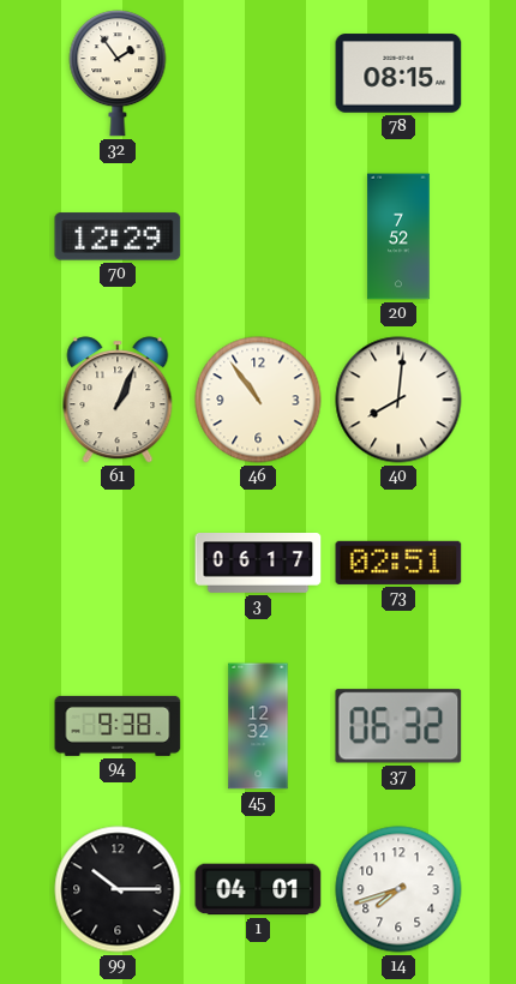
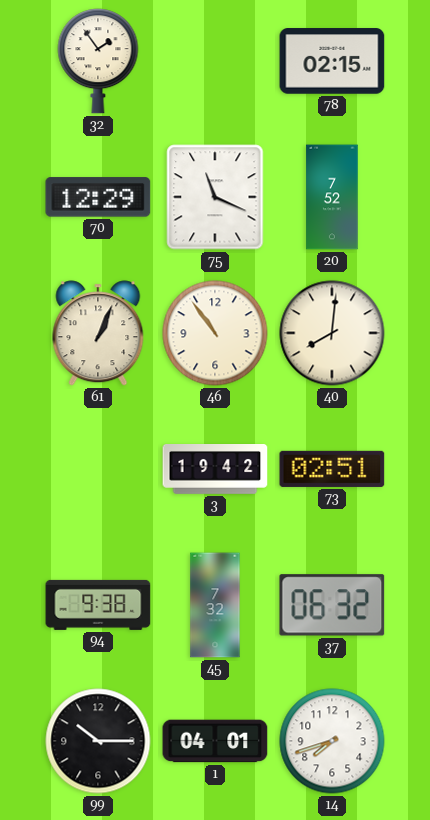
78: 08:15 -> 02:15 (332, 61)
75: none -> 11:19 (215, 197)
3: 06:17 -> 19:42 (215, 469)
45: 12:32 -> 7:32 (215, 605)
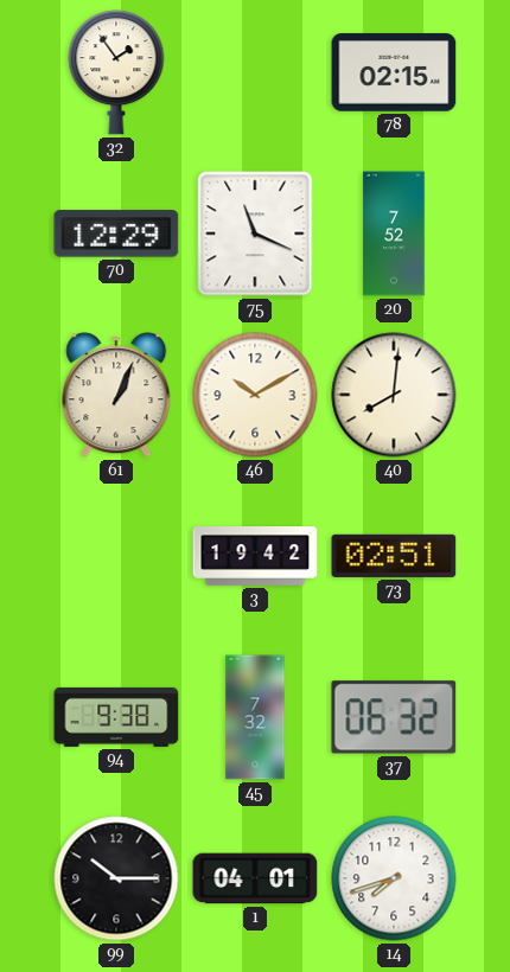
46: 10:54 -> 10:10 (255, 395)
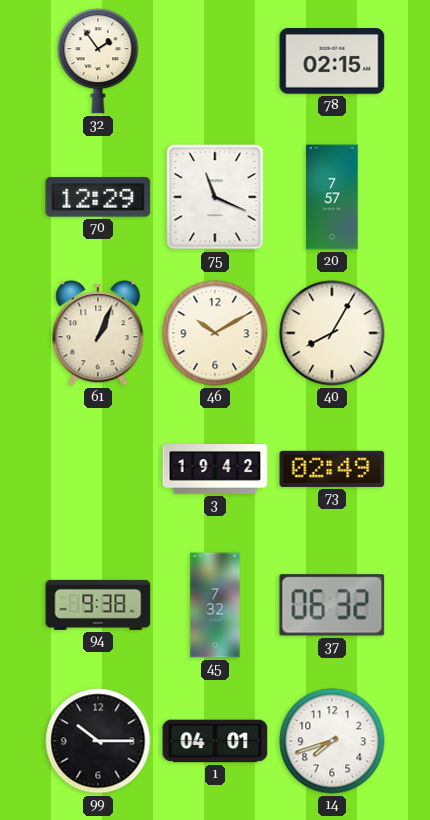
20: 7:52 -> 7:57 (332, 197)
40: 8:01 -> 8:05 (332, 333)
73: 02:51 -> 02:49 (332, 469)
